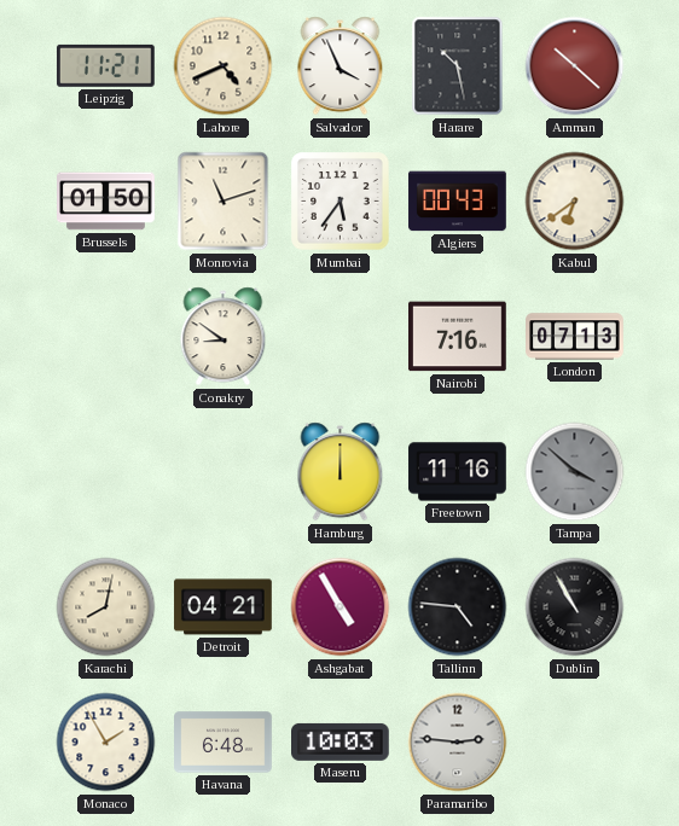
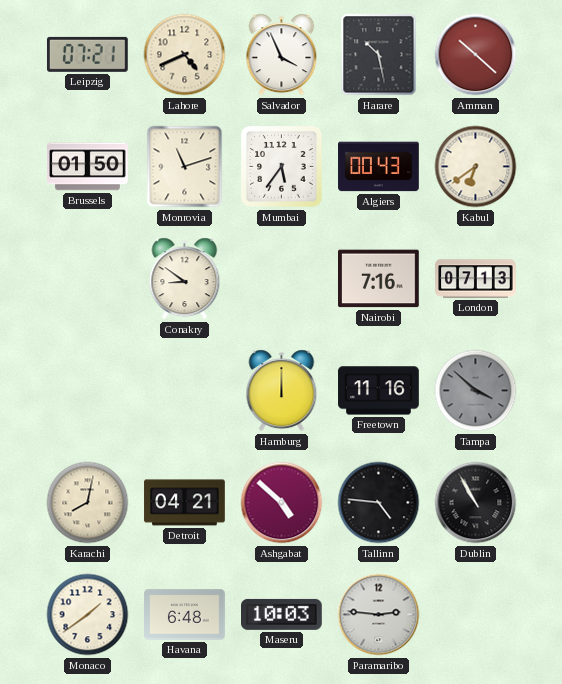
Leipzig: 11:21 -> 07:21 (87, 54)
Ashgabat: 4:55 -> 4:52 (282, 503)
Monaco: 1:55 -> 1:39 (88, 615)
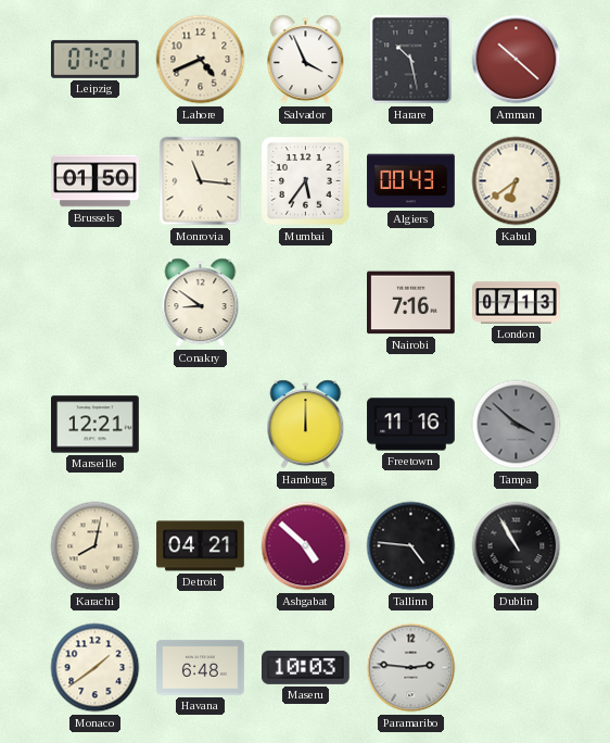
Monrovia: 11:12 -> 11:16 (201, 181)
Marseille: none -> 12:21 (96, 425)
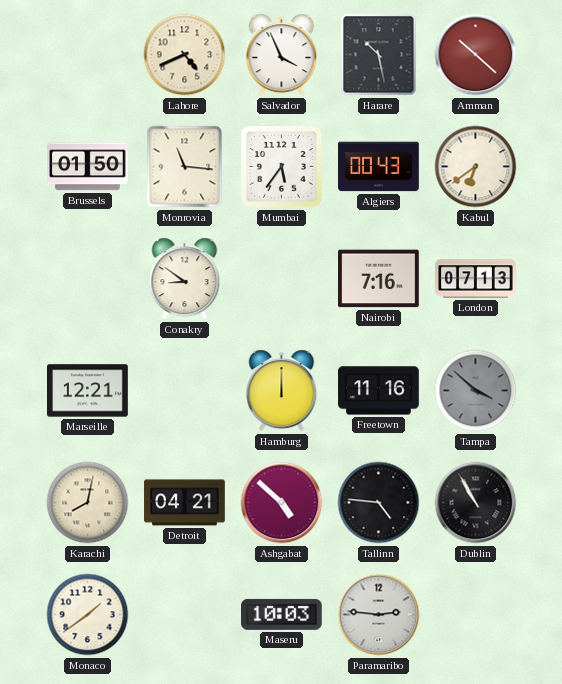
Leipzig: 07:21 -> none (94, 59)
Havana: 6:48 -> none (201, 668)
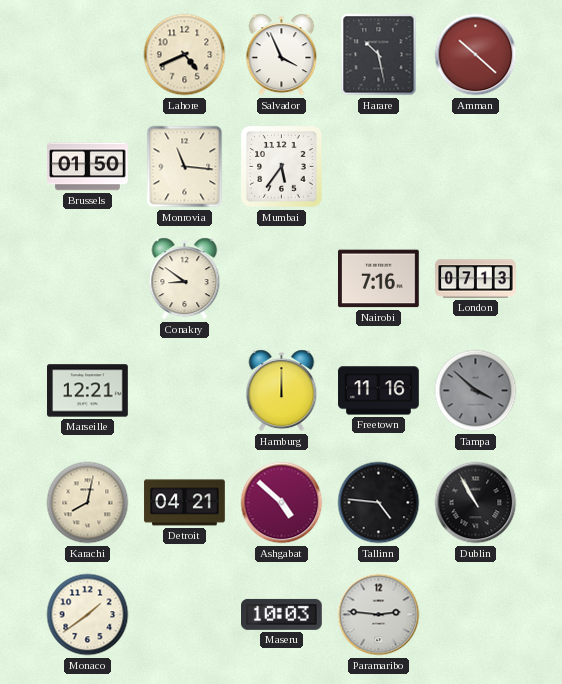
Algiers: 00:43 -> none (379, 167)
Kabul: 6:39 -> none (476, 167)
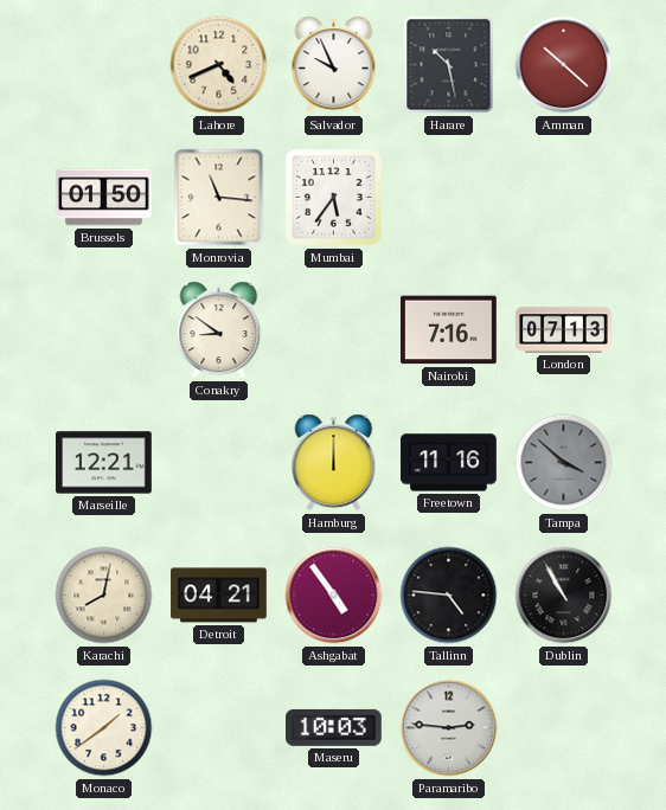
Salvador: 3:56 -> 9:56 (334, 65)
Ashgabat: 4:52 -> 4:54 (334, 596)
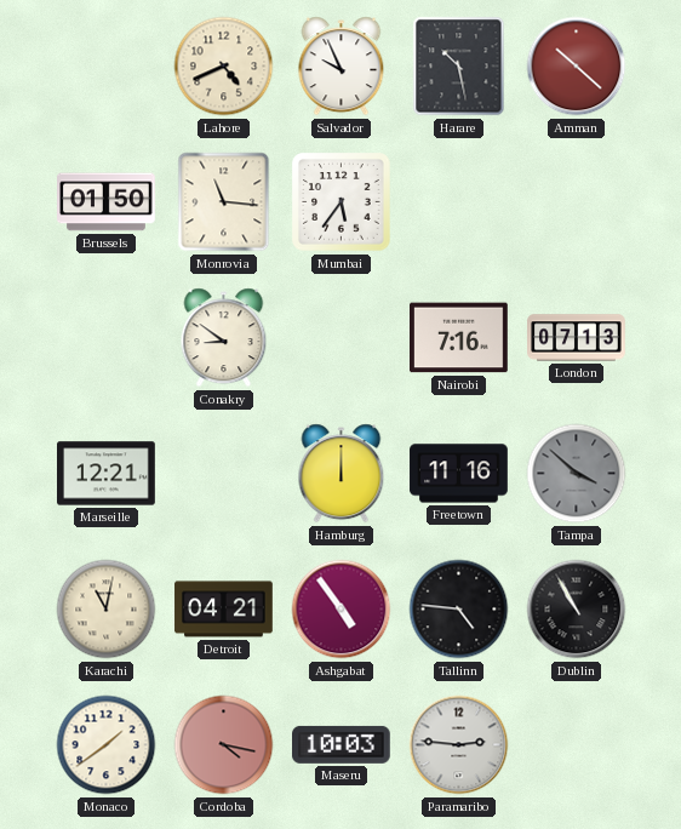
Karachi: 8:02 -> 11:02 (107, 610)
Cordoba: none -> 4:17 (224, 745)
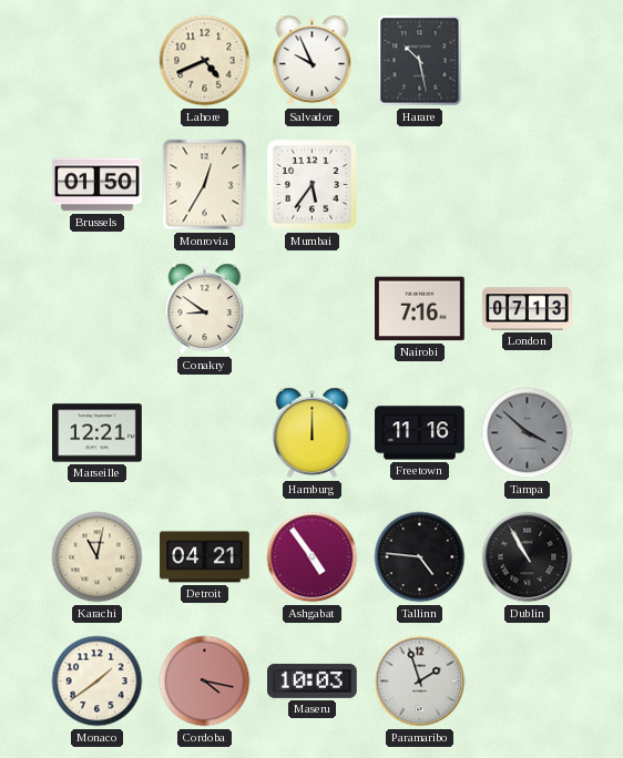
Amman: 10:22 -> none (577, 67)
Monrovia: 11:16 -> 12:35 (205, 185)
Paramaribo: 2:46 -> 1:57 (420, 682)
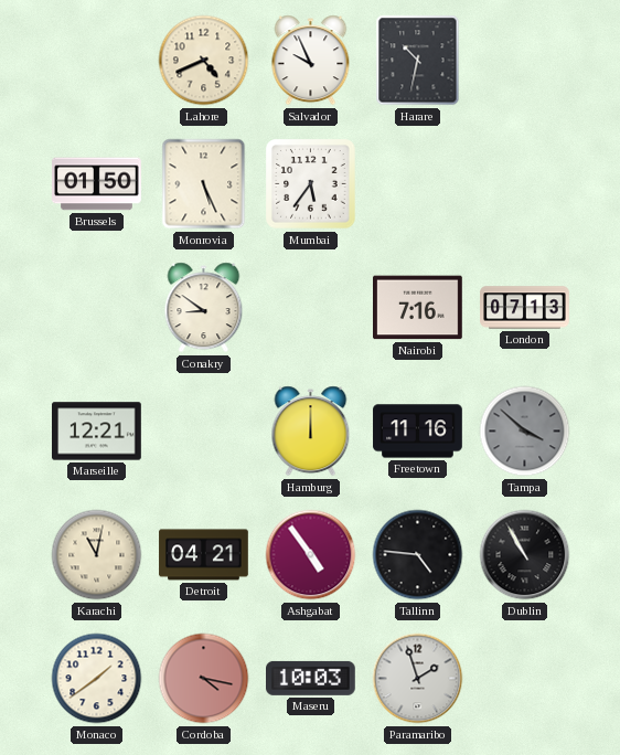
Harare: 10:28 -> 10:32 (418, 61)
Monrovia: 12:35 -> 5:26 (204, 184)
